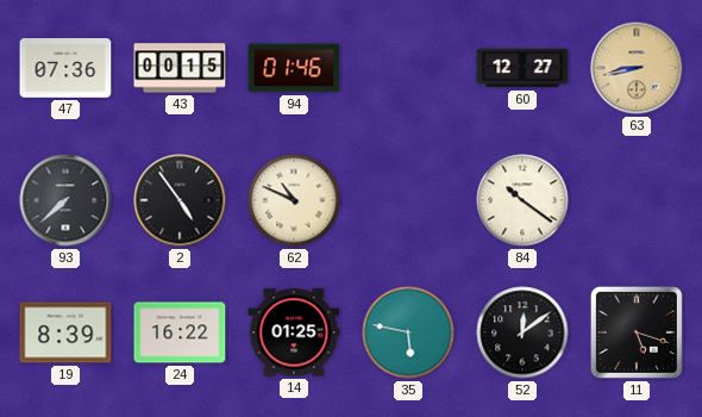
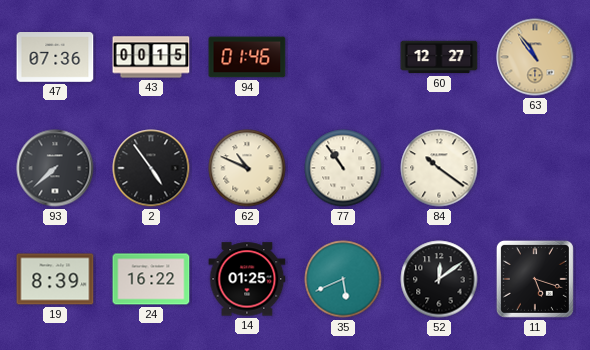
63: 8:43 -> 10:54 (535, 57)
77: none -> 10:54 (343, 168)
35: 5:47 -> 5:41 (343, 279)
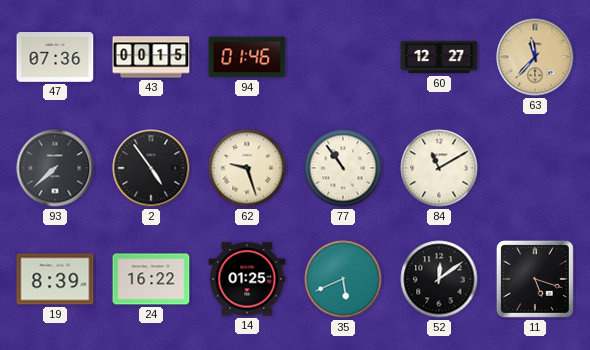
63: 10:54 -> 11:37 (535, 57)
62: 10:49 -> 9:27 (247, 168)
84: 10:21 -> 11:10 (439, 168)
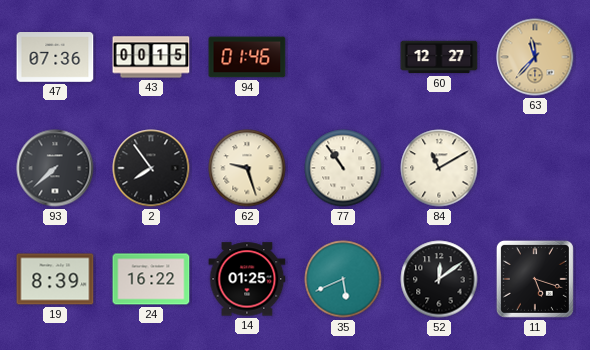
2: 4:54 -> 7:54 (151, 168)
